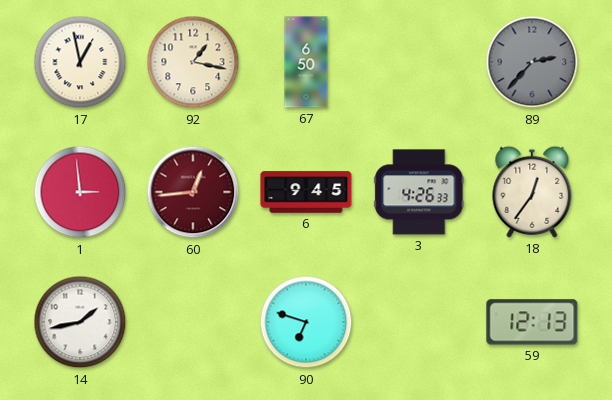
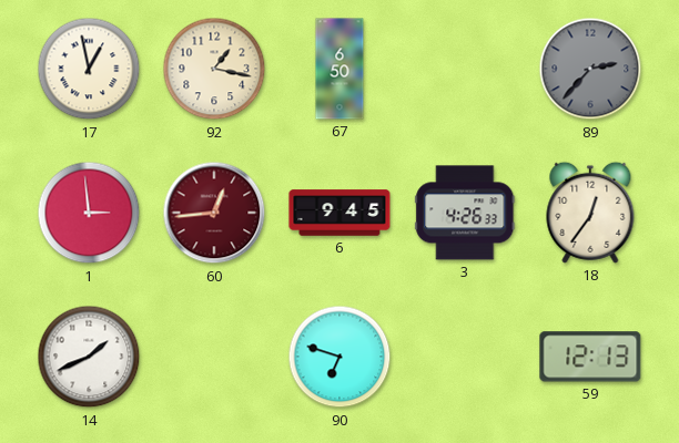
14: 1:43 -> 1:41 (89, 357)
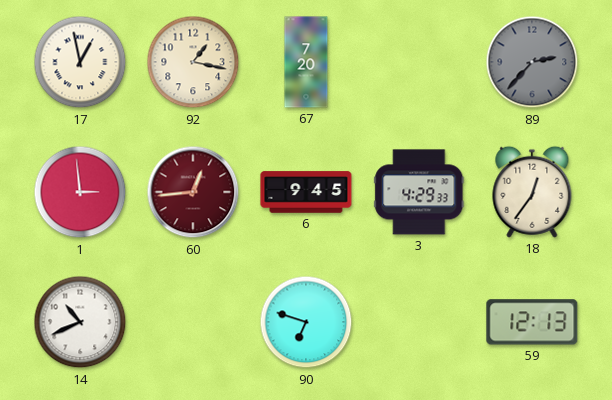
67: 6:50 -> 7:20 (306, 62)
3: 4:26 -> 4:29 (419, 192)
14: 1:41 -> 10:41 (80, 322)
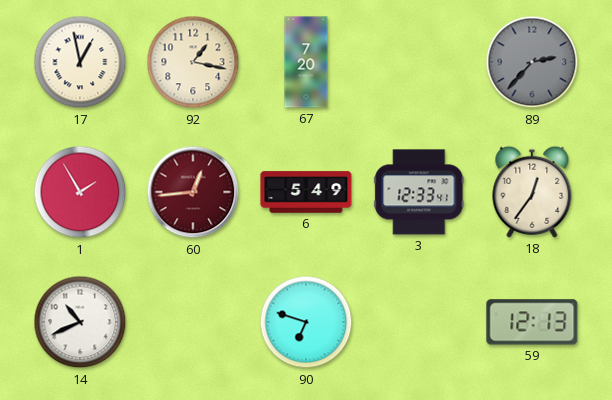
1: 2:59 -> 1:55 (80, 192)
6: 9:45 -> 5:49 (306, 192)
3: 4:29 -> 12:33 (419, 192)
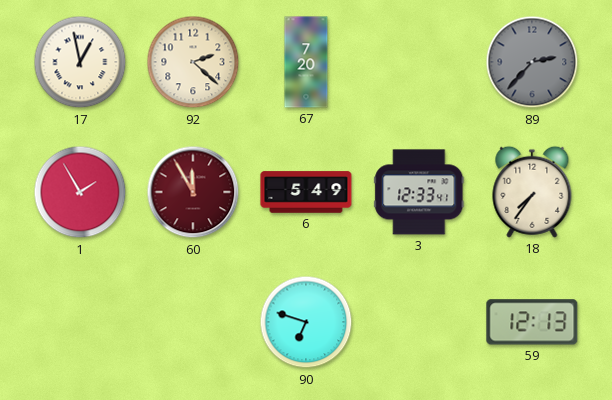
92: 1:17 -> 2:22 (193, 62)
60: 12:44 -> 11:55 (193, 192)
18: 12:36 -> 7:36 (532, 192)
14: 10:41 -> none (80, 322)
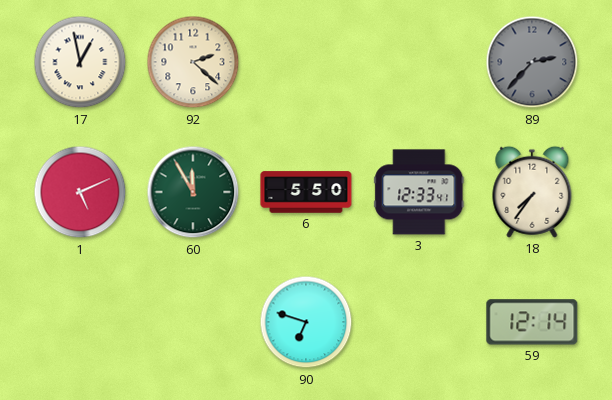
67: 7:20 -> none (306, 62)
1: 1:55 -> 5:11 (80, 192)
60 dial: burgundy -> green (193, 192)
6: 5:49 -> 5:50 (306, 192)
59: 12:13 -> 12:14 (532, 322)
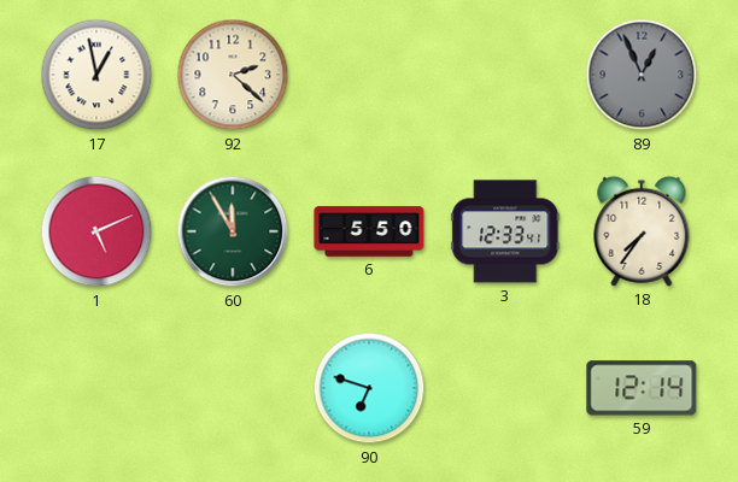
89: 2:37 -> 12:56 (642, 75)
